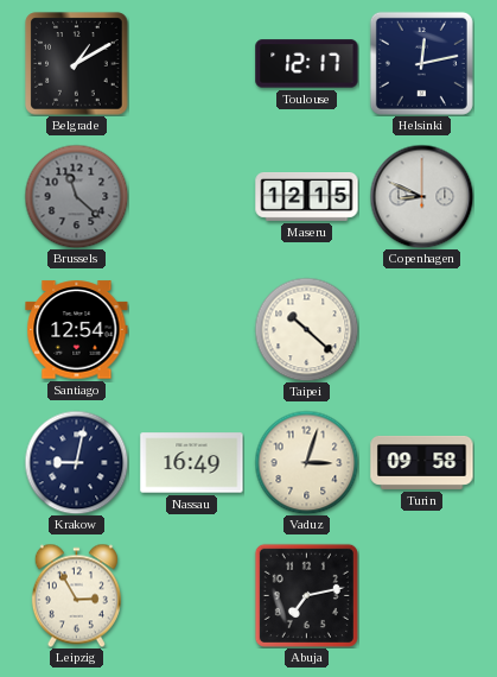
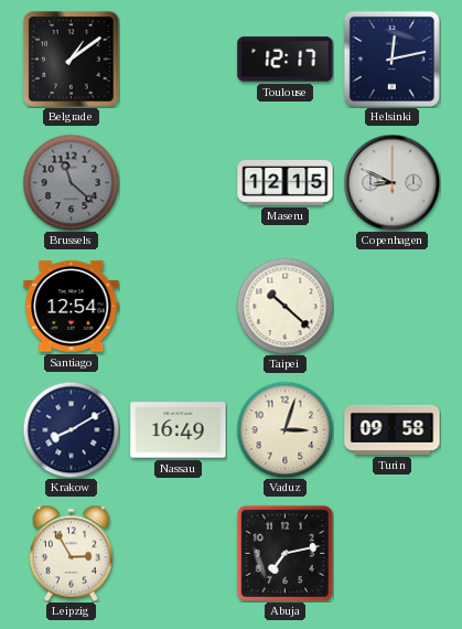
Belgrade: 1:10 -> 1:09 (72, 60)
Krakow: 9:02 -> 8:10 (71, 429)
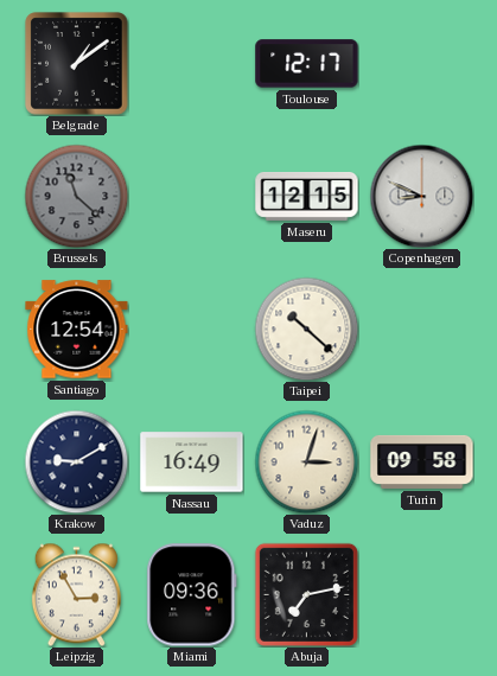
Helsinki: 12:13 -> none (391, 58)
Krakow: 8:10 -> 9:10 (76, 461)
Miami: none -> 09:36 (192, 595)
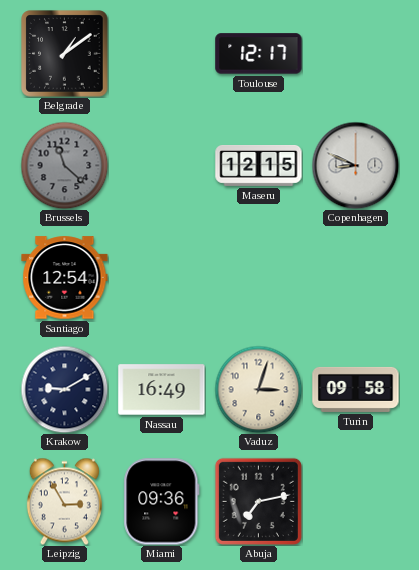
Taipei: 10:22 -> none (306, 329)
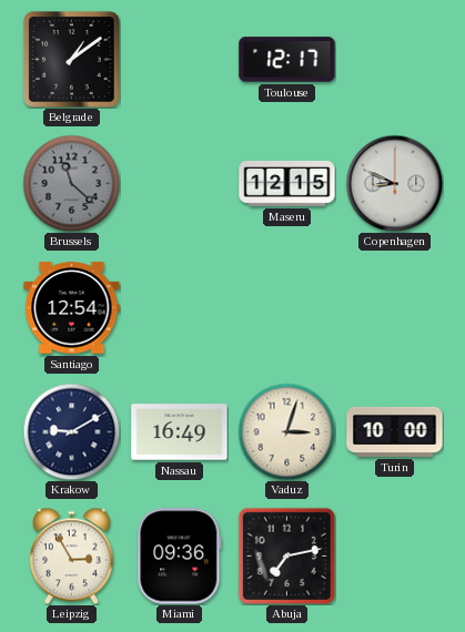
Turin: 09:58 -> 10:00 (395, 431)
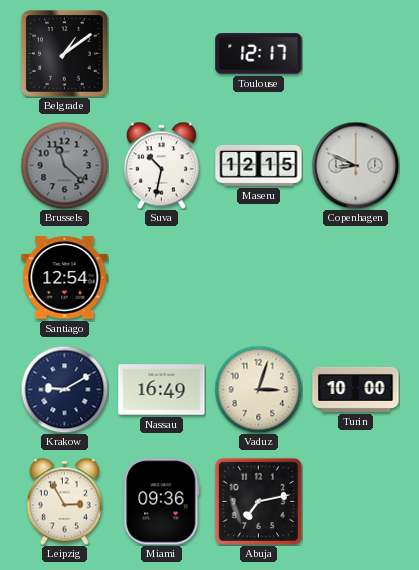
Suva: none -> 10:32 (161, 165)
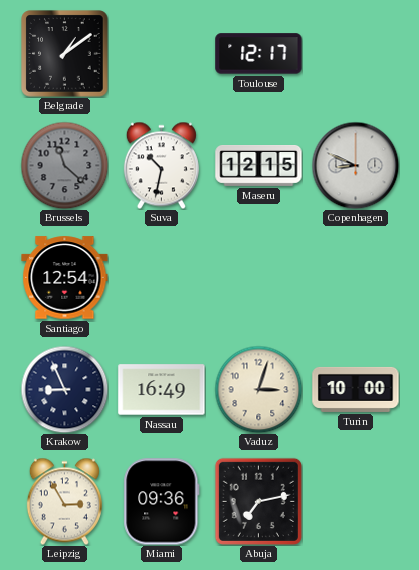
Krakow: 9:10 -> 8:56 (64, 389)
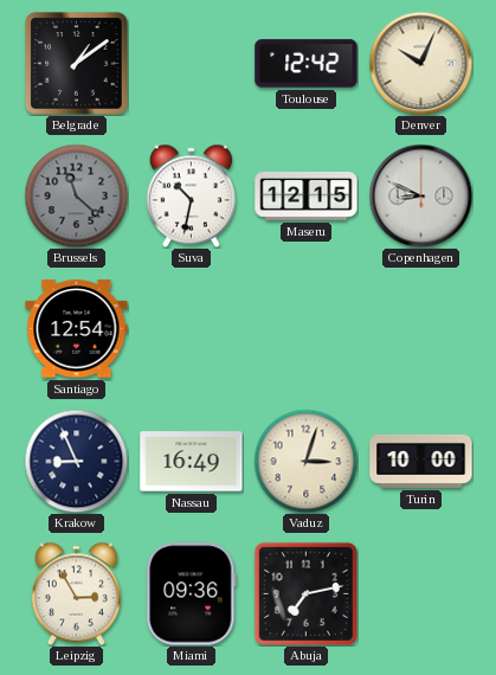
Toulouse: 12:17 -> 12:42 (307, 64)
Denver: none -> 10:04 (420, 63)
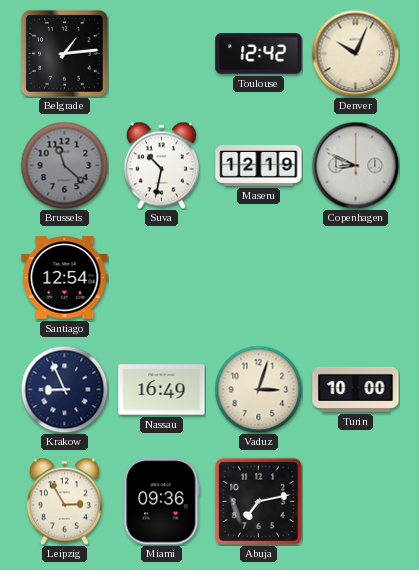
Belgrade: 1:09 -> 1:14 (65, 54)
Maseru: 12:15 -> 12:19 (259, 166)
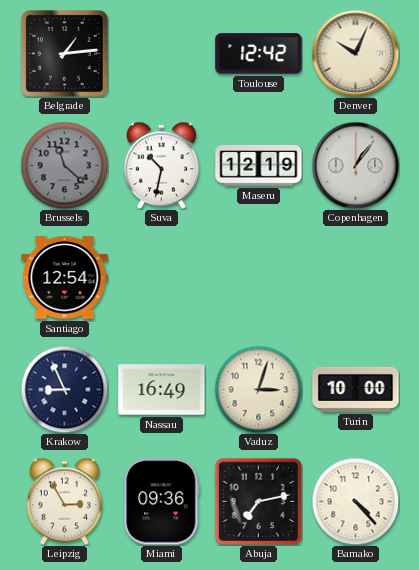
Copenhagen: 8:49 -> 1:06 (355, 165)
Bamako: none -> 4:23 (355, 501)
